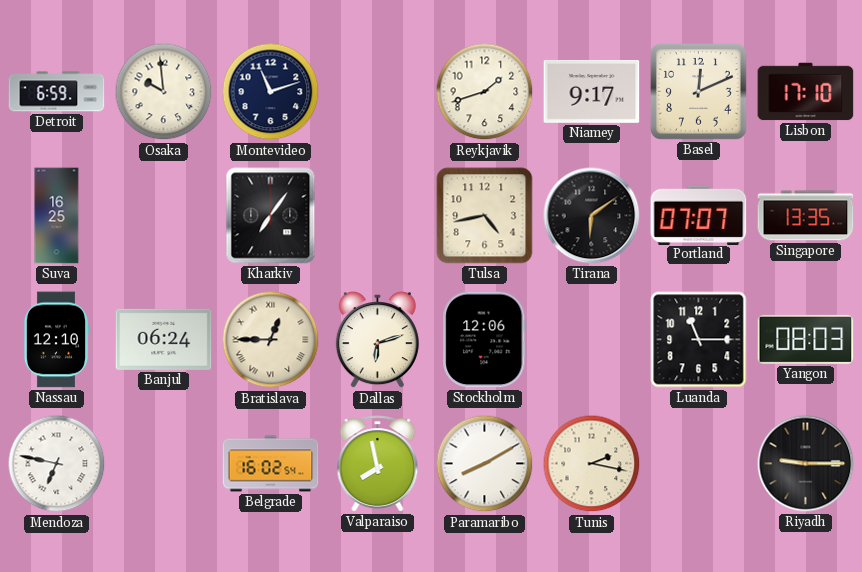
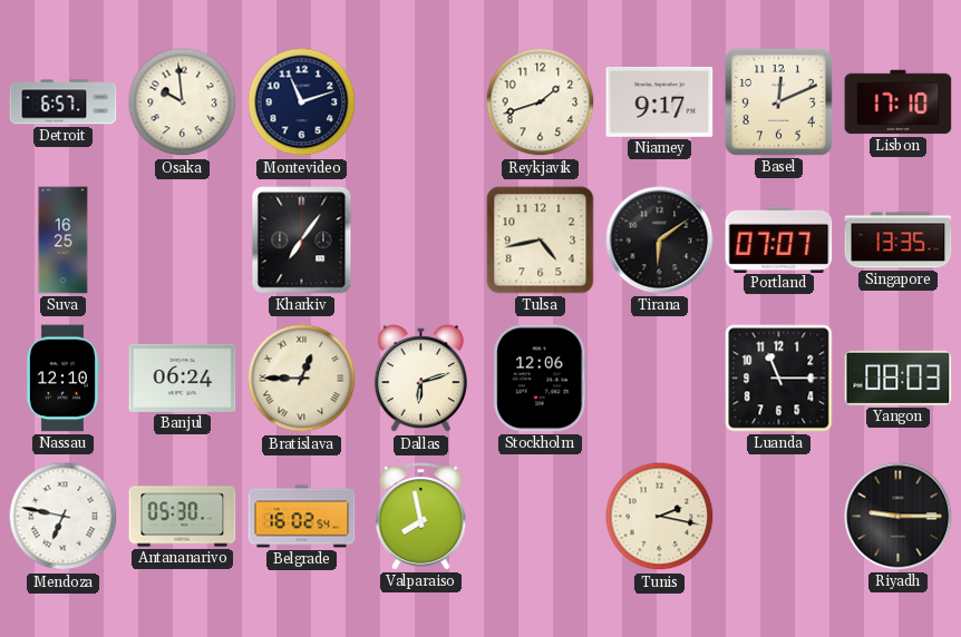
Detroit: 6:59 -> 6:57 (64, 102)
Antananarivo: none -> 05:30 (183, 517)
Paramaribo: 8:10 -> none (485, 464)
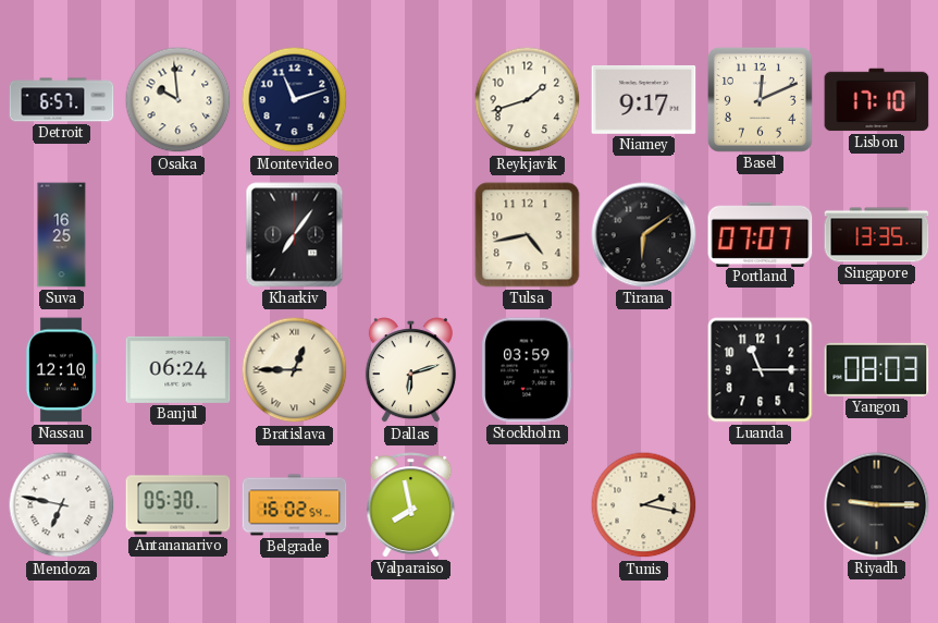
Stockholm: 12:06 -> 03:59 (528, 370)
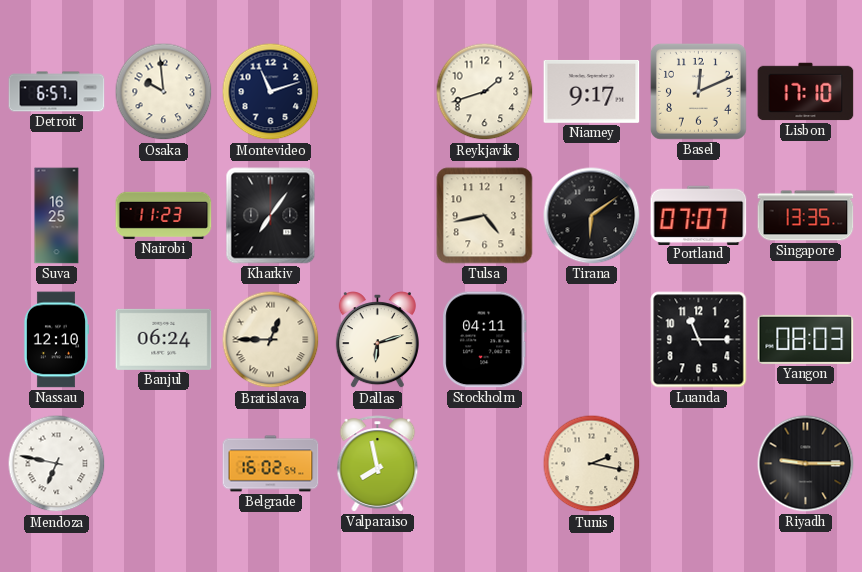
Nairobi: none -> 11:23 (164, 215)
Stockholm: 03:59 -> 04:11 (485, 340)
Antananarivo: 05:30 -> none (178, 505)
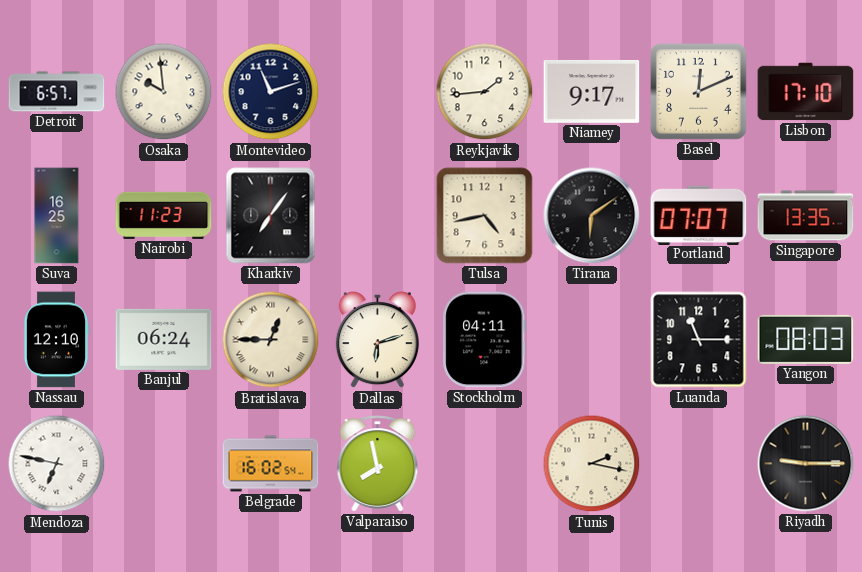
Reykjavik: 1:42 -> 1:44 (485, 92)
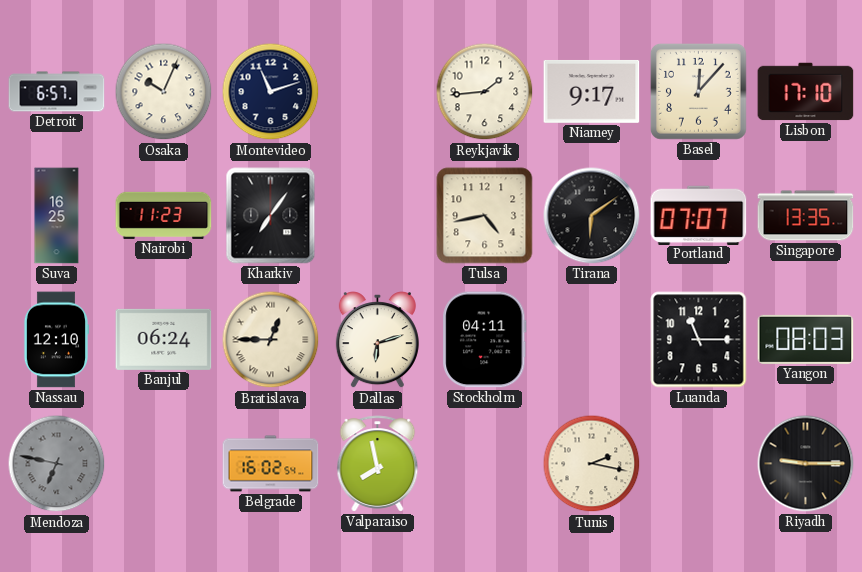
Osaka: 9:59 -> 10:04 (164, 92)
Basel: 12:11 -> 12:07 (698, 91)
Mendoza dial: white -> grey (57, 464)
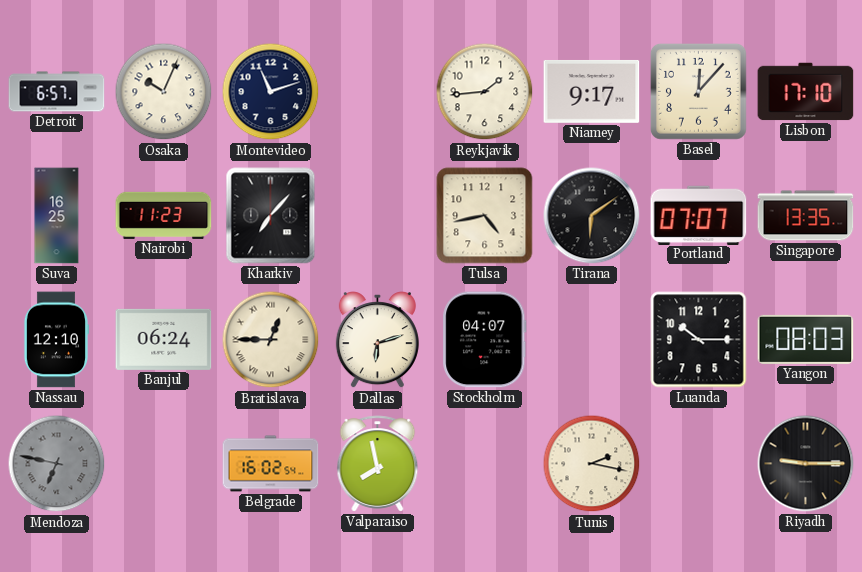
Kharkiv: 7:06 -> 7:07 (271, 216)
Stockholm: 04:11 -> 04:07 (485, 340)
Luanda: 11:15 -> 10:15 (699, 340)
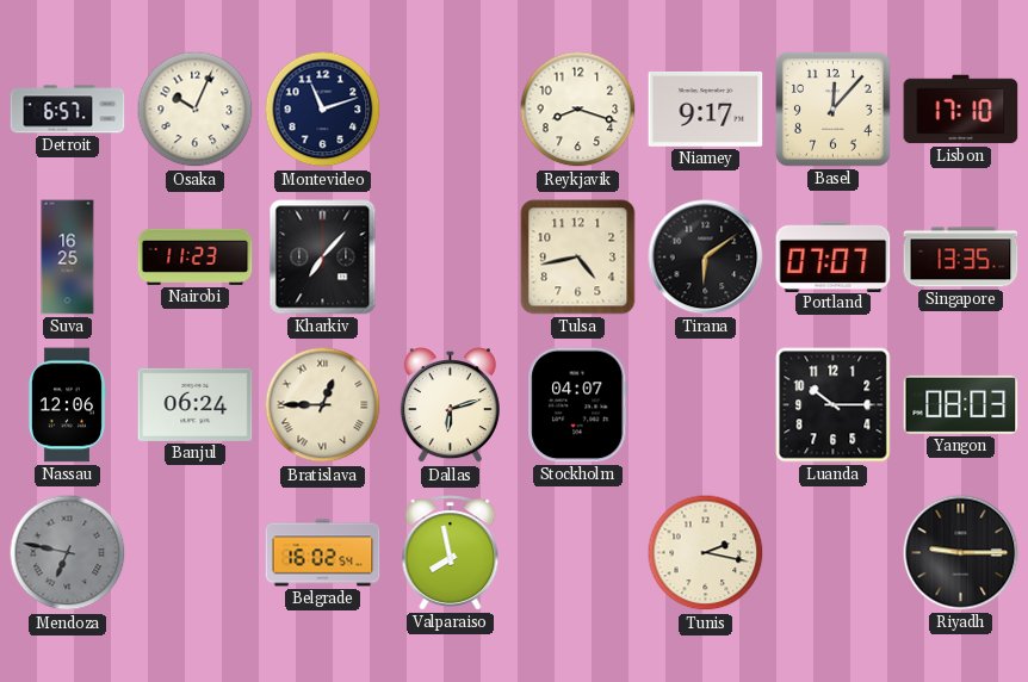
Reykjavik: 1:44 -> 8:18 (578, 110)
Nassau: 12:10 -> 12:06 (66, 405)
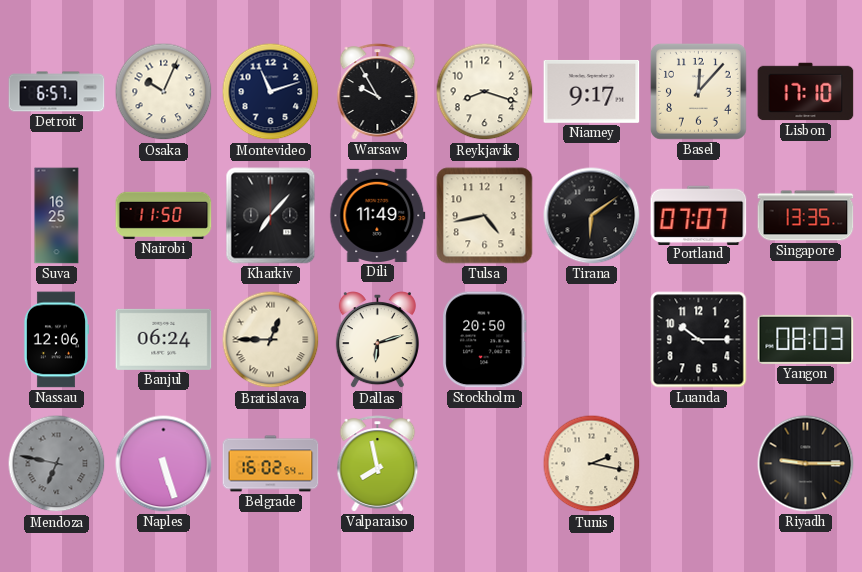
Warsaw: none -> 9:55 (378, 92)
Nairobi: 11:23 -> 11:50 (164, 215)
Dili: none -> 11:49 (378, 215)
Stockholm: 04:07 -> 20:50 (485, 340)
Naples: none -> 5:27 (164, 464)
